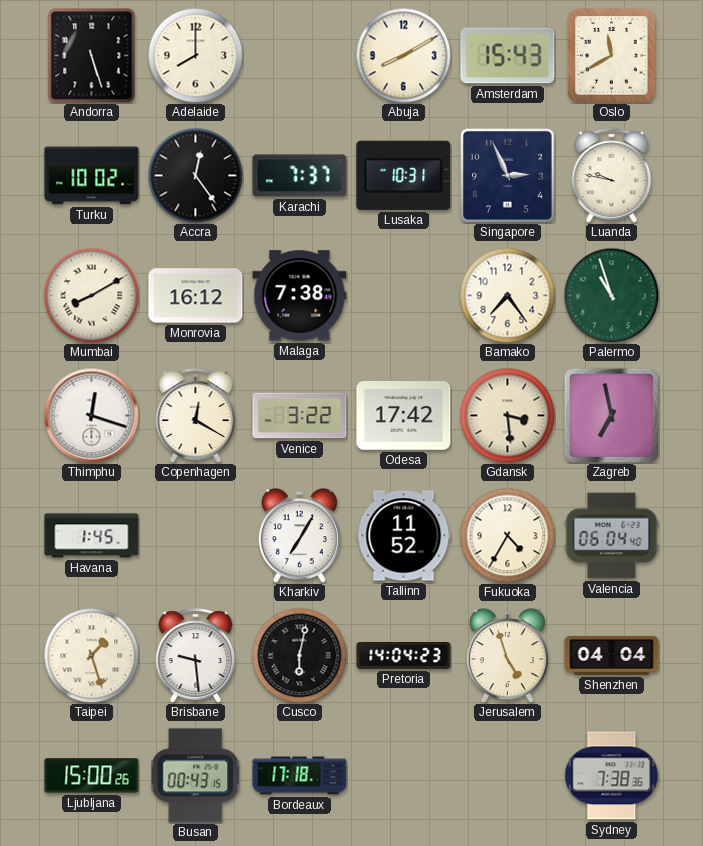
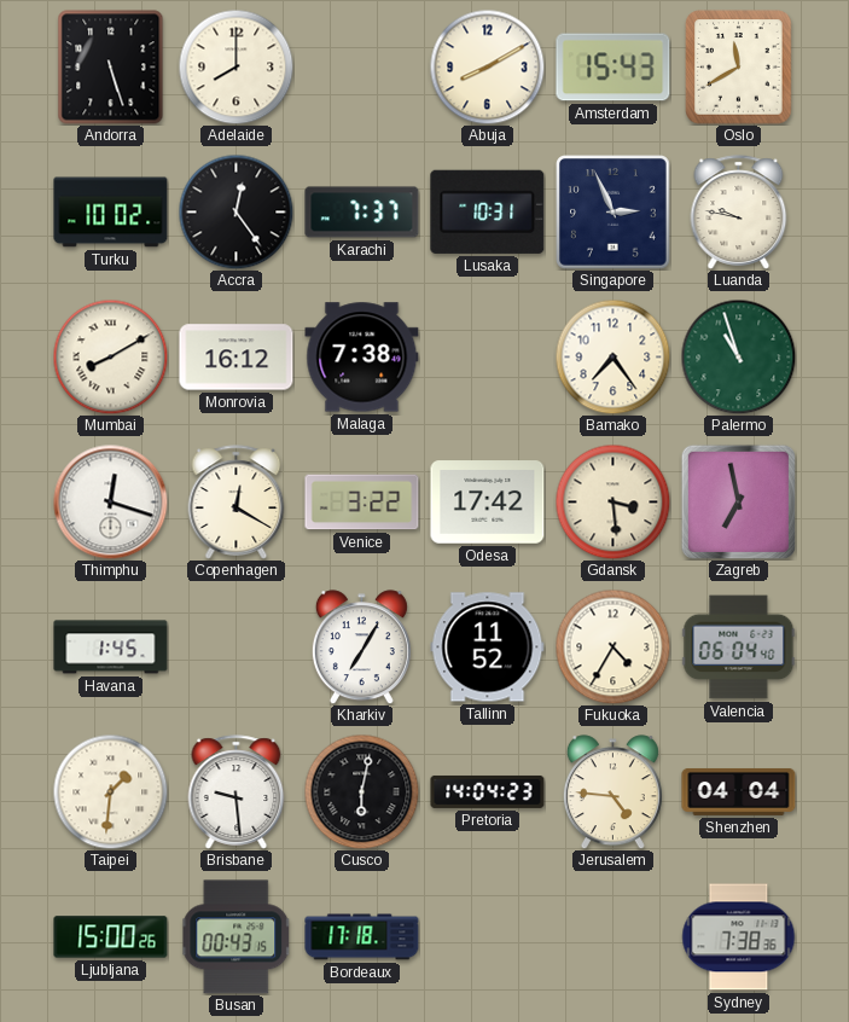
Taipei: 1:27 -> 1:31 (110, 791)
Jerusalem: 4:57 -> 4:46 (612, 792)
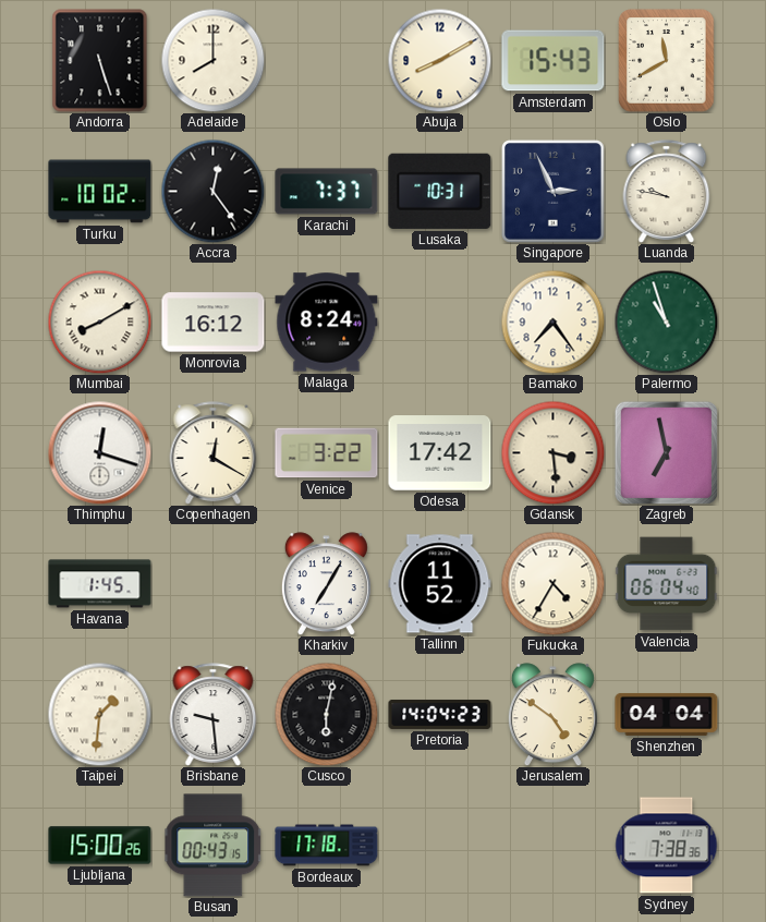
Malaga: 7:38 -> 8:24 (327, 323)
Jerusalem: 4:46 -> 4:51 (552, 715)
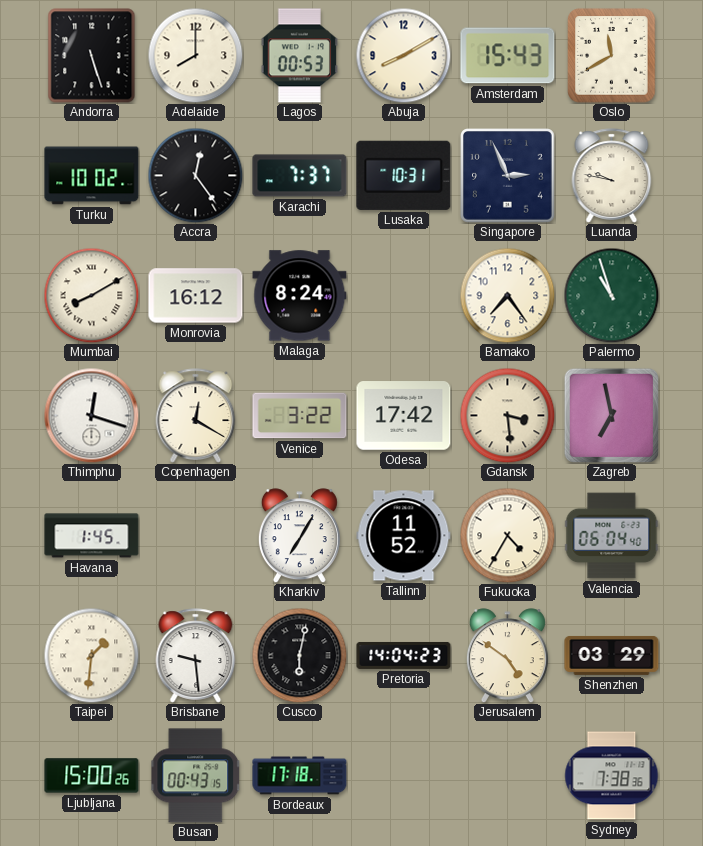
Lagos: none -> 00:53 (299, 56)
Shenzhen: 04:04 -> 03:29 (612, 655)
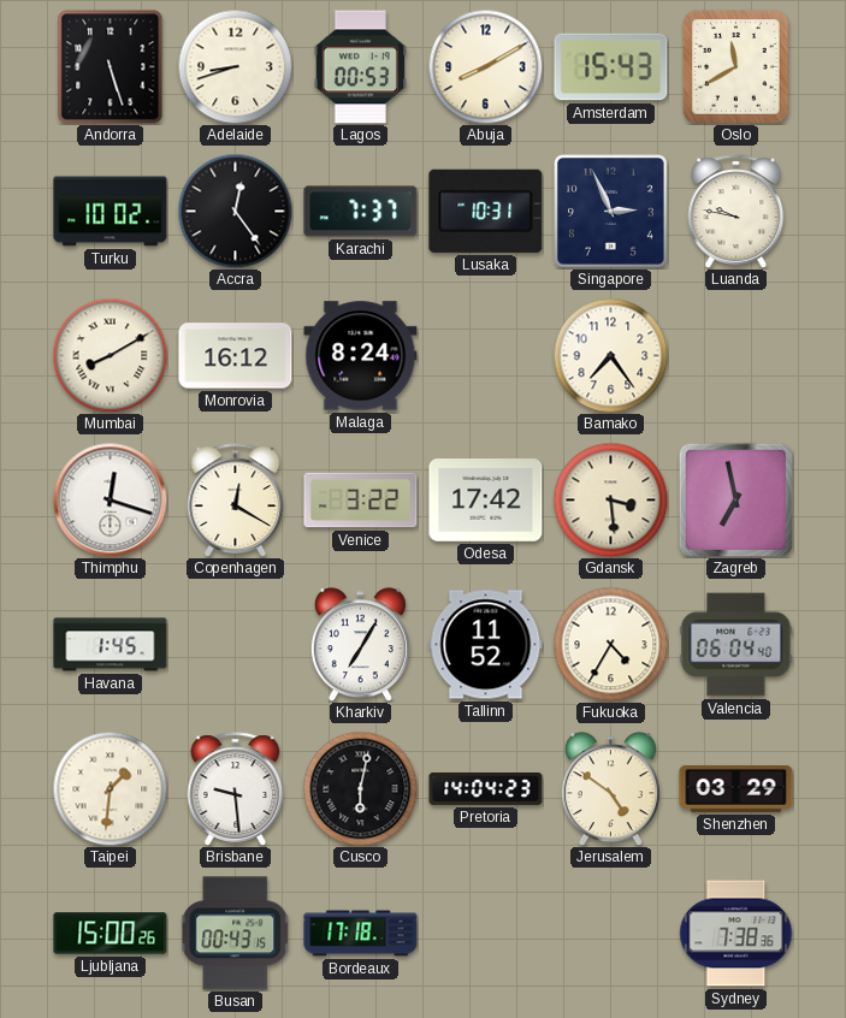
Adelaide: 8:00 -> 8:42 (235, 66)
Palermo: 10:57 -> none (611, 295)
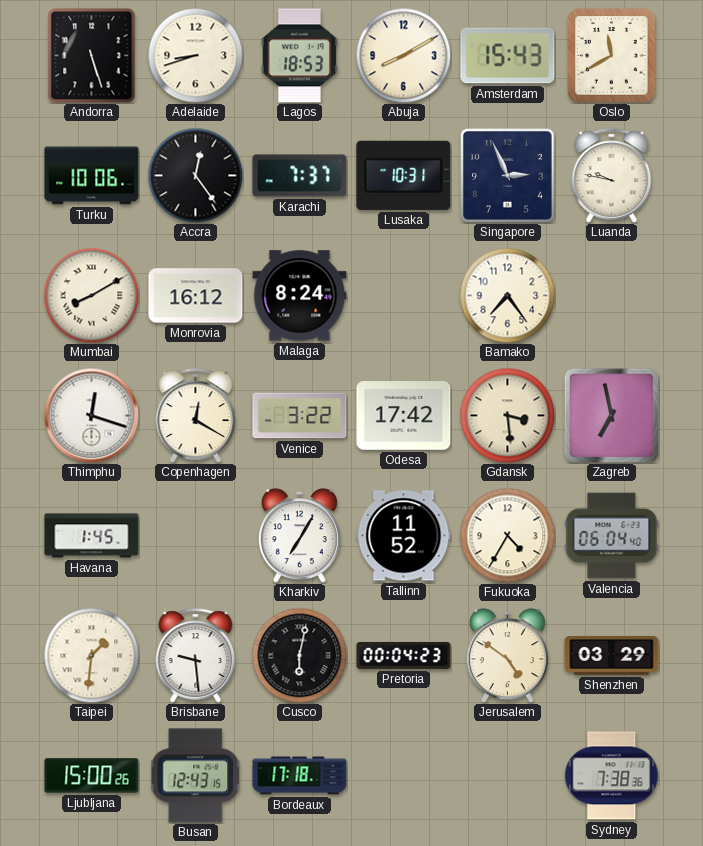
Lagos: 00:53 -> 18:53 (299, 56)
Turku: 10:02 -> 10:06 (92, 176)
Pretoria: 14:04 -> 00:04 (404, 655)
Busan: 00:43 -> 12:43 (196, 776)
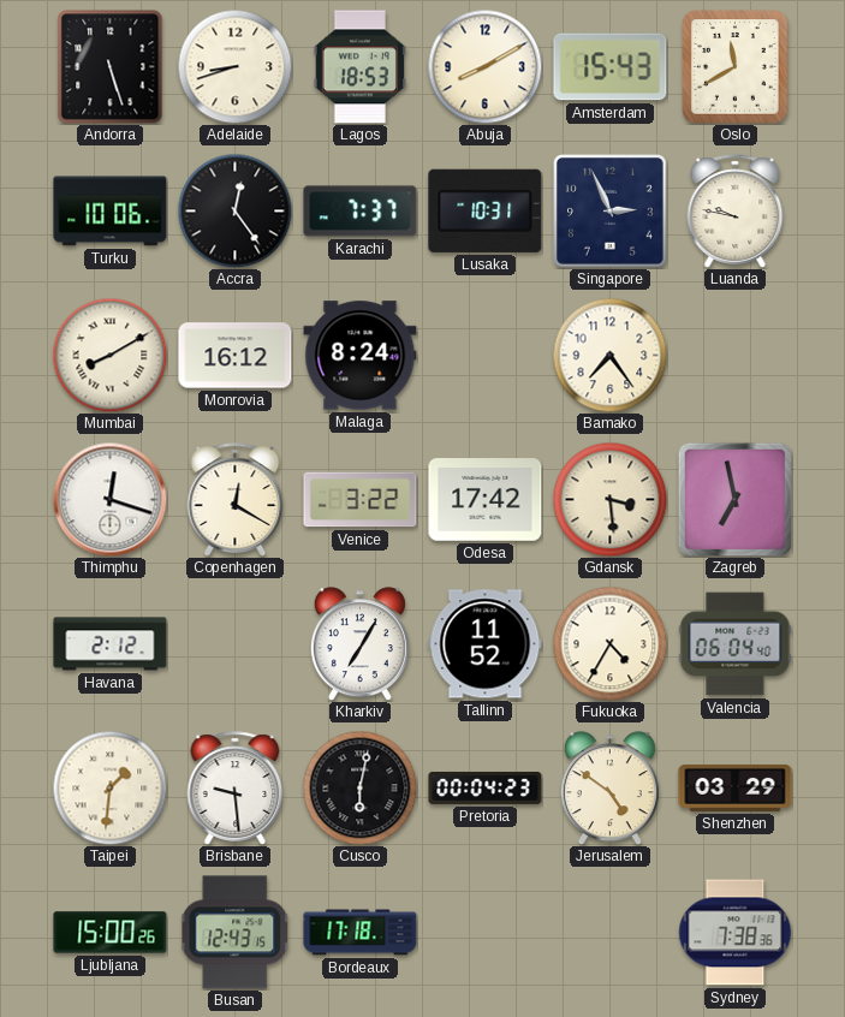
Havana: 1:45 -> 2:12 (111, 644)
